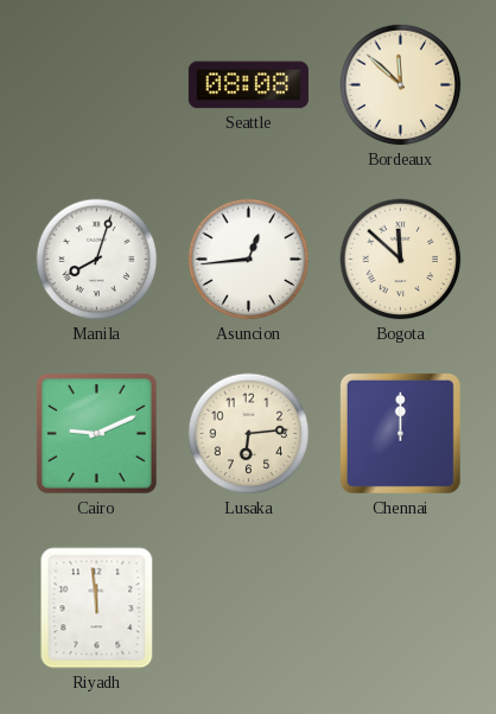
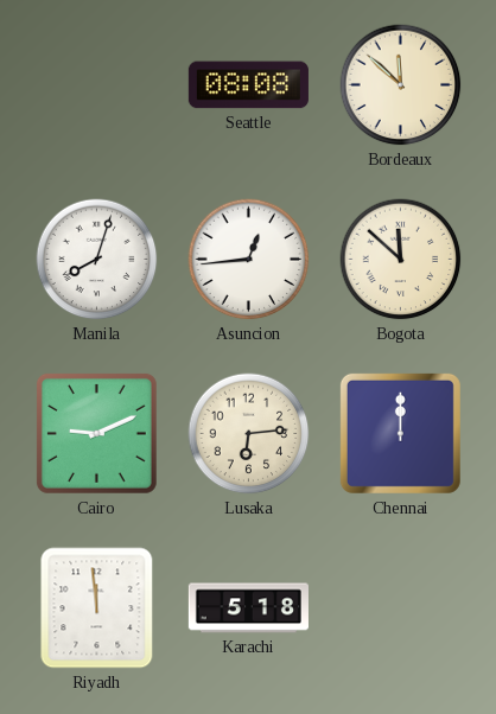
Karachi: none -> 5:18 (248, 608)
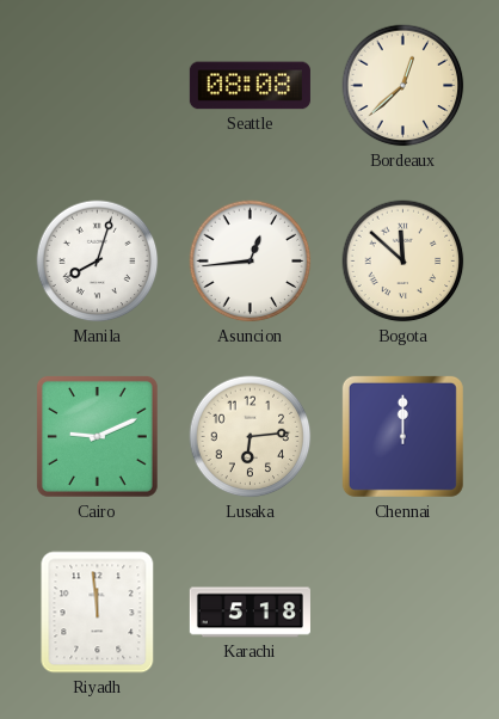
Bordeaux: 11:52 -> 12:38 (403, 86)
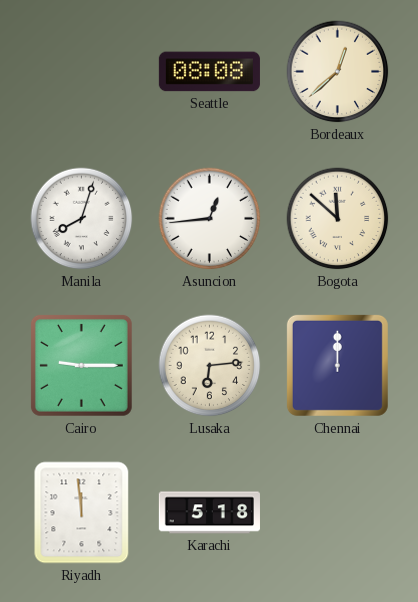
Cairo: 9:11 -> 9:15 (81, 365)
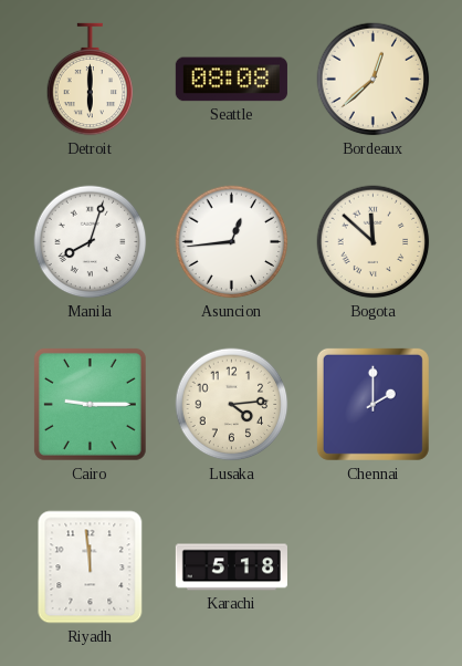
Detroit: none -> 6:00 (91, 80)
Lusaka: 6:14 -> 4:14 (232, 405)
Chennai: 12:00 -> 2:00 (372, 404)
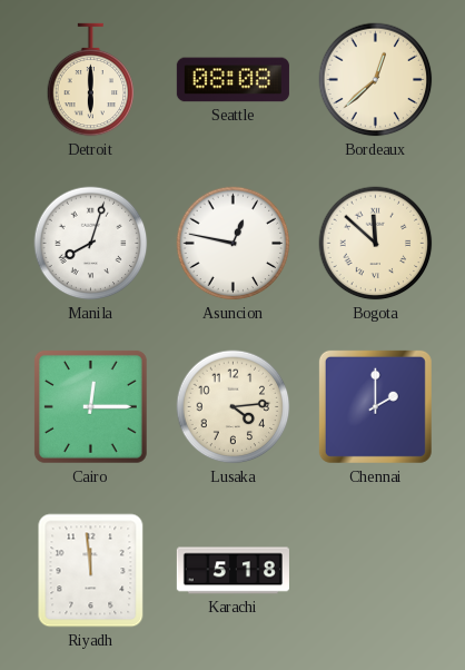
Asuncion: 12:44 -> 12:47 (234, 244)
Cairo: 9:15 -> 12:15 (90, 406)
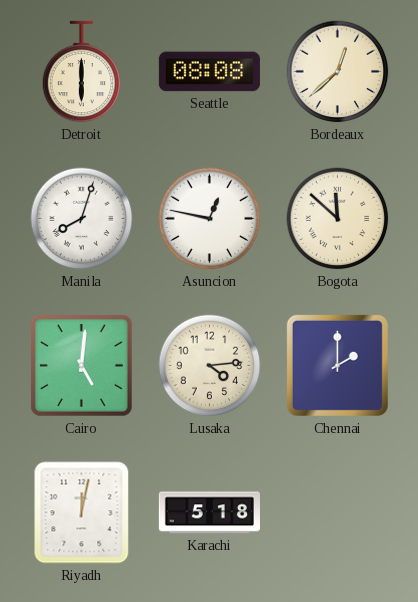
Cairo: 12:15 -> 5:01 (81, 365)
Riyadh: 11:59 -> 12:02 (82, 513)
